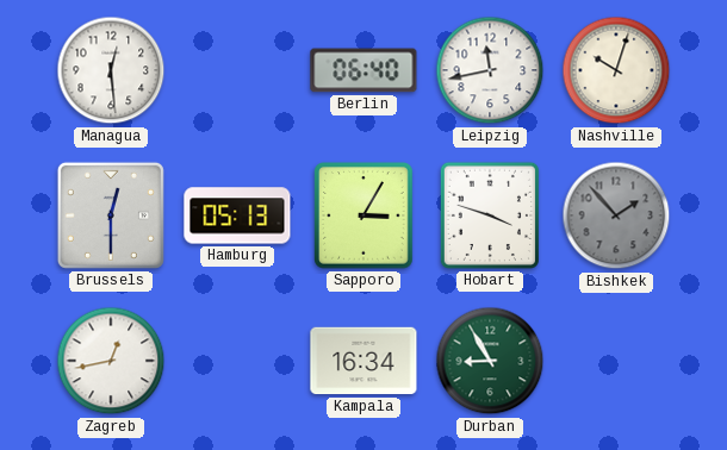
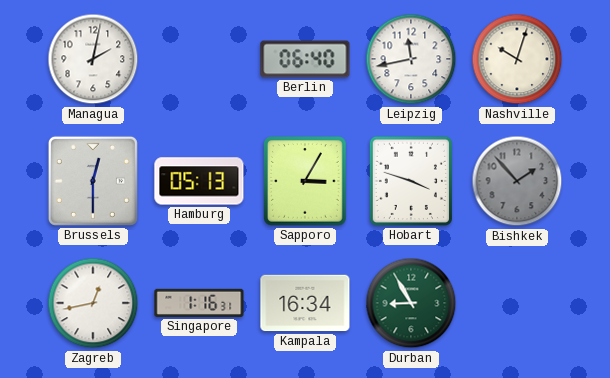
Managua: 12:29 -> 2:02 (93, 59)
Singapore: none -> 1:16 (199, 303)
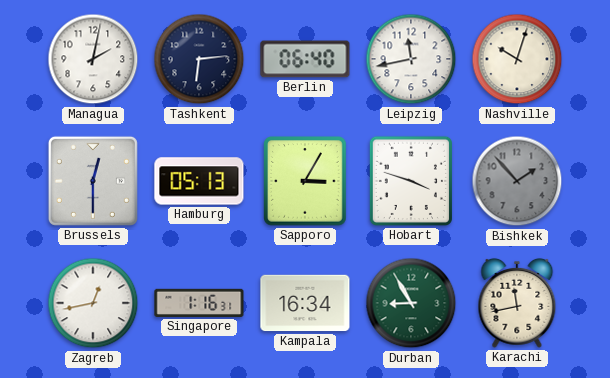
Tashkent: none -> 6:14 (199, 59)
Karachi: none -> 11:43 (517, 303)
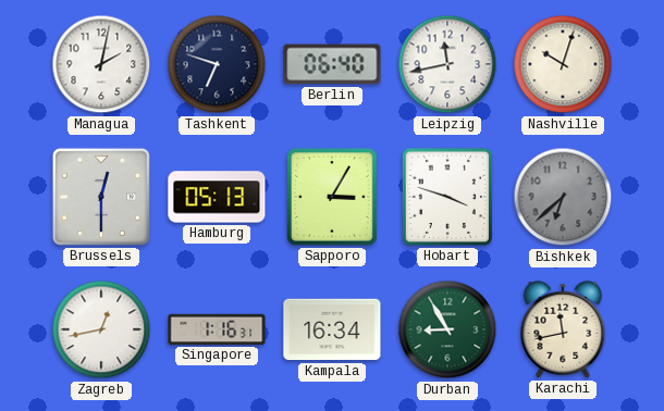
Tashkent: 6:14 -> 6:48 (217, 64)
Bishkek: 1:53 -> 6:38 (563, 197)
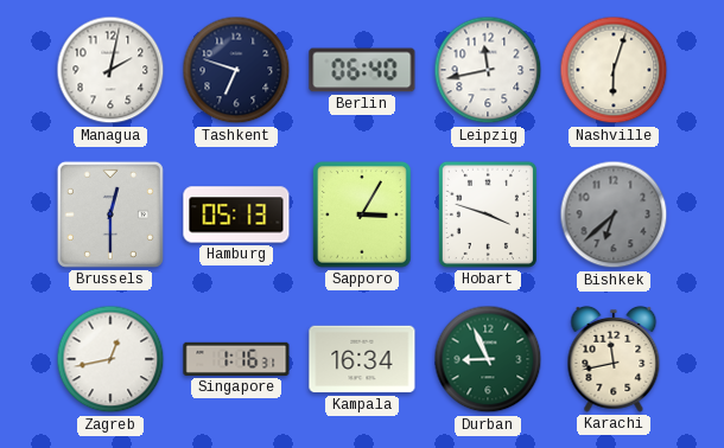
Nashville: 10:03 -> 6:03 (614, 70)
Durban: 8:55 -> 8:56 (488, 359)
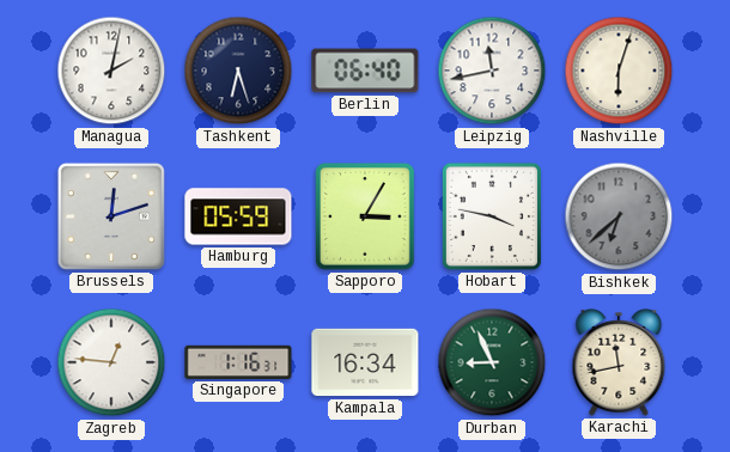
Tashkent: 6:48 -> 6:27 (238, 71)
Brussels: 12:30 -> 12:12 (111, 216)
Hamburg: 05:13 -> 05:59 (238, 216)
Hobart: 3:48 -> 3:47 (492, 216)
Zagreb: 12:43 -> 12:46 (111, 362)
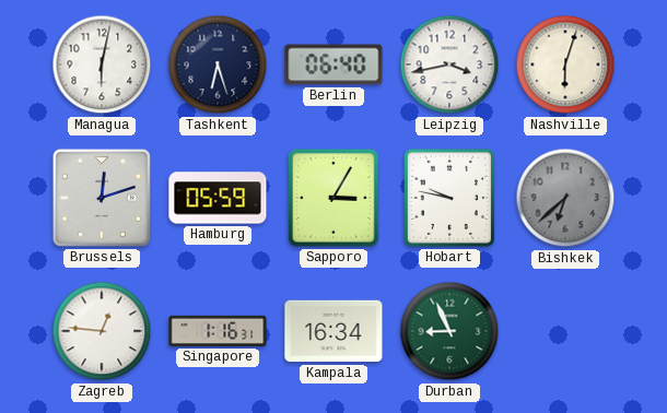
Managua: 2:02 -> 6:02 (102, 64)
Leipzig: 11:43 -> 3:43 (449, 64)
Hobart: 3:47 -> 9:47 (449, 198)
Karachi: 11:43 -> none (619, 362)
